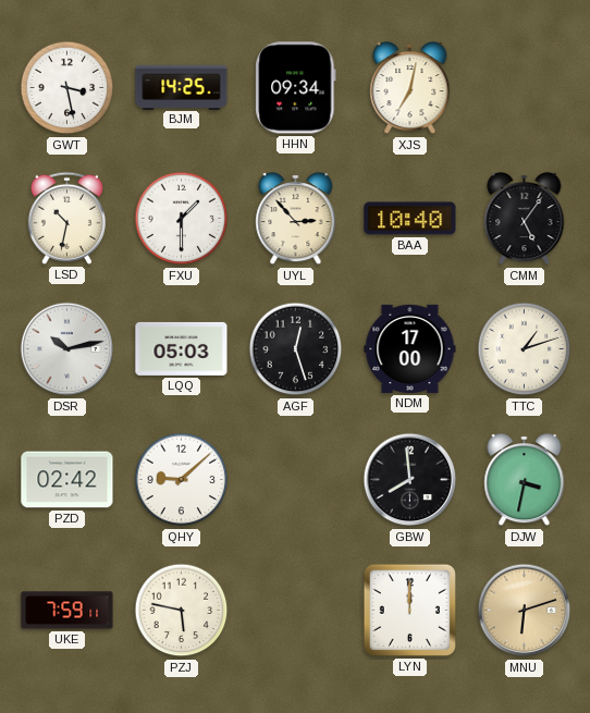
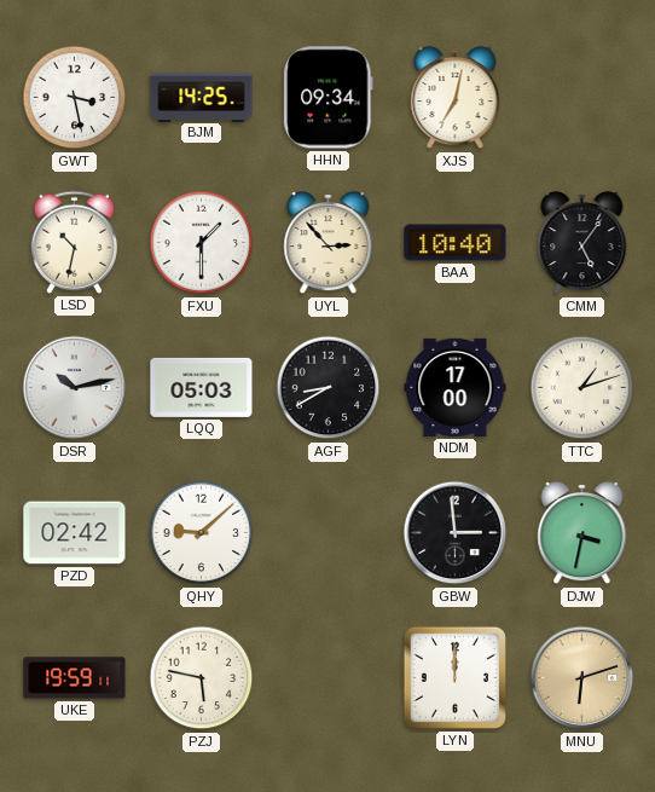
AGF: 12:27 -> 8:40 (329, 388)
GBW: 7:59 -> 2:59 (456, 533)
UKE: 7:59 -> 19:59 (75, 678)
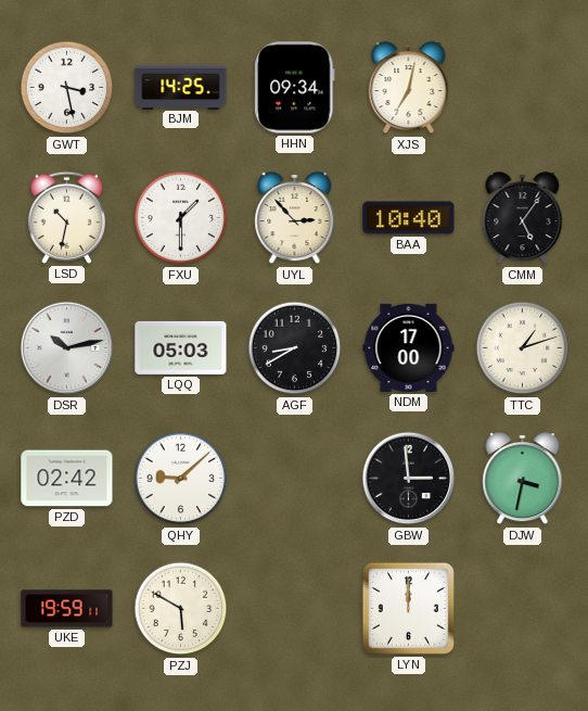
PZJ: 5:47 -> 5:50 (181, 609)
MNU: 6:12 -> none (582, 678)
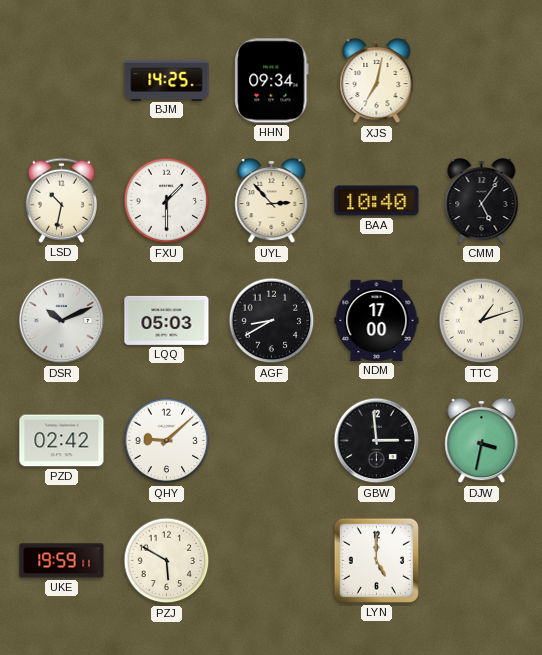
GWT: 3:28 -> none (67, 88)
DSR: 10:13 -> 10:11 (62, 321)
LYN: 12:00 -> 5:00 (376, 560)
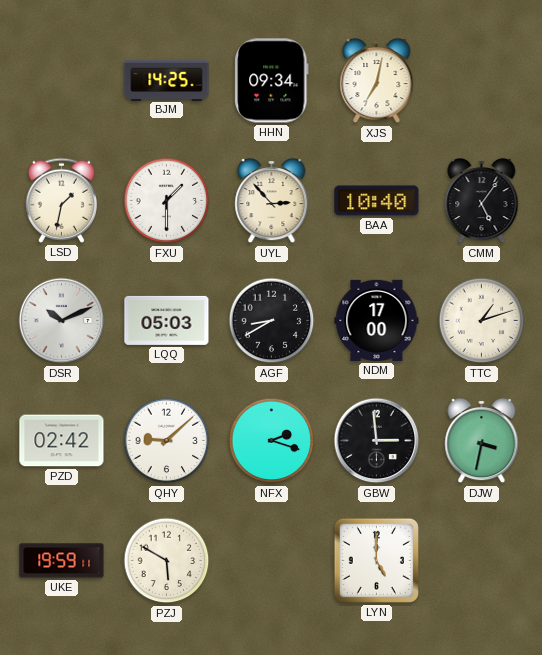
LSD: 10:32 -> 1:32 (61, 200)
NFX: none -> 2:18 (272, 441)
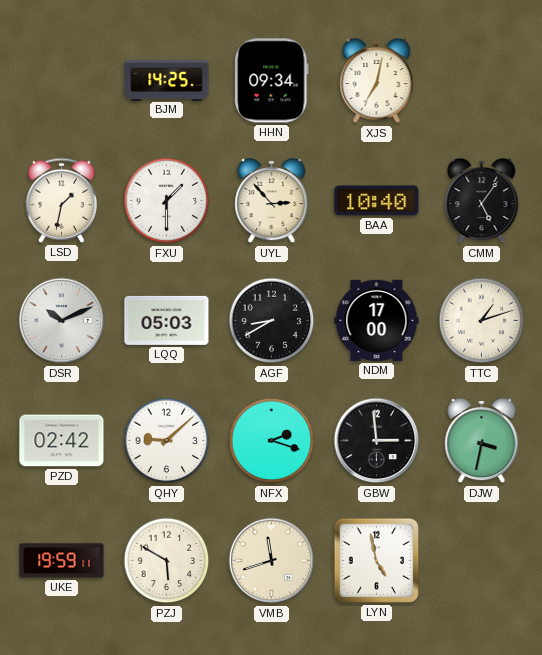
VMB: none -> 11:42 (272, 561)
LYN: 5:00 -> 4:58 (376, 560)
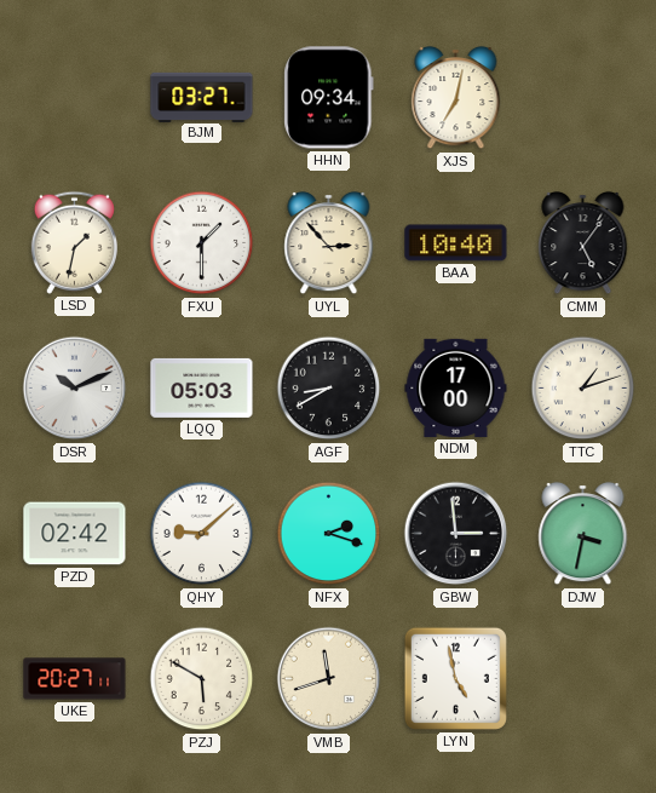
BJM: 14:25 -> 03:27 (202, 97)
UKE: 19:59 -> 20:27 (75, 679)
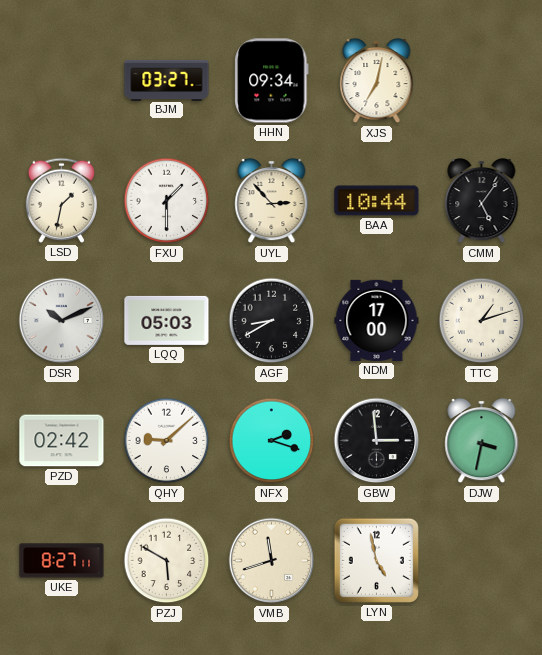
BAA: 10:40 -> 10:44 (377, 201)
UKE: 20:27 -> 8:27 (62, 561)
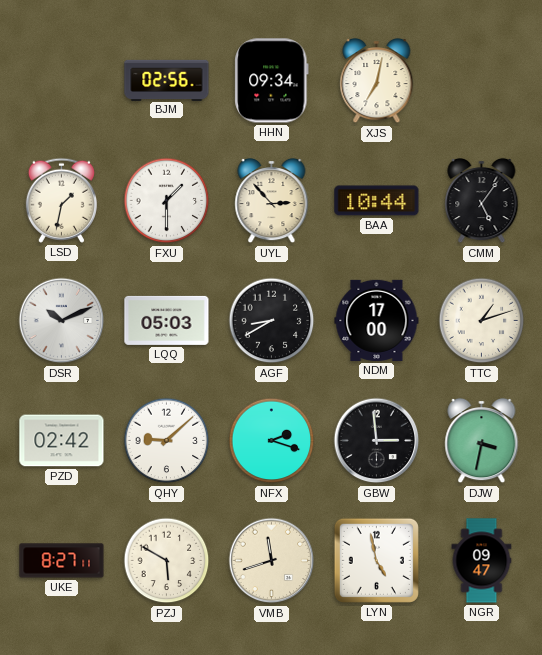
BJM: 03:27 -> 02:56 (167, 80)
NGR: none -> 09:47 (482, 561)
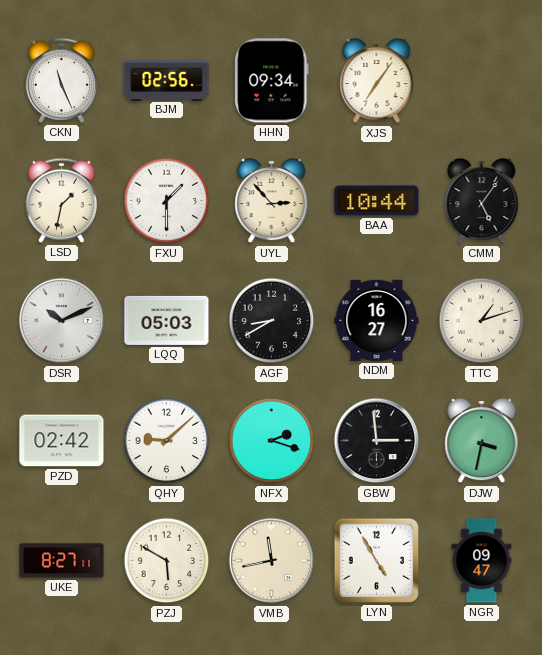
CKN: none -> 11:26 (61, 80)
XJS: 7:02 -> 7:06 (377, 81)
NDM: 17:00 -> 16:27 (377, 320)
VMB: 11:42 -> 11:43 (272, 561)
LYN: 4:58 -> 4:55 (376, 560)
